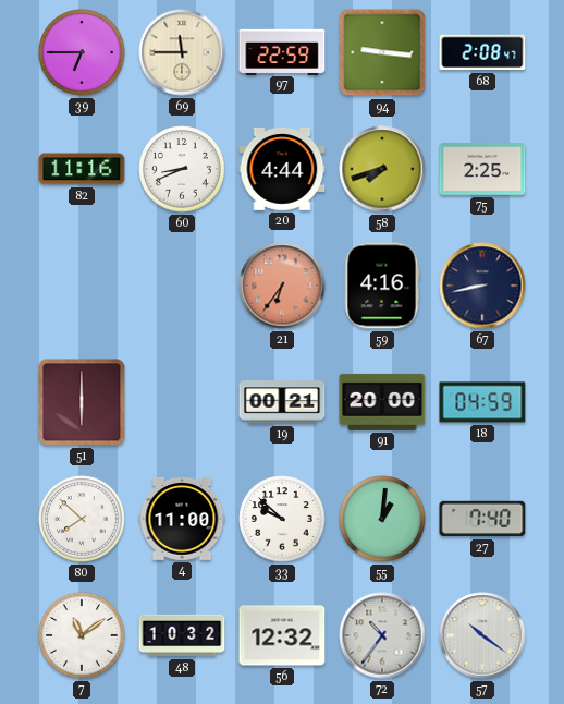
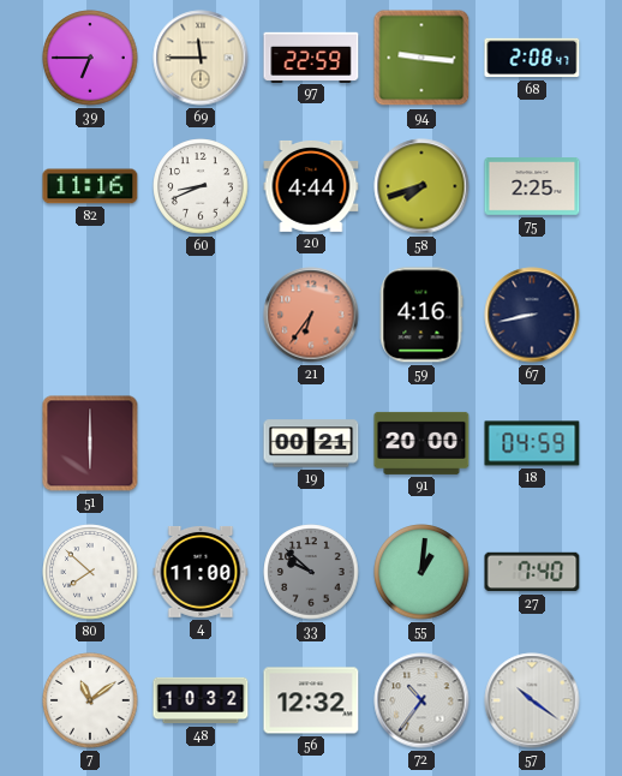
33 dial: white -> grey (311, 572)
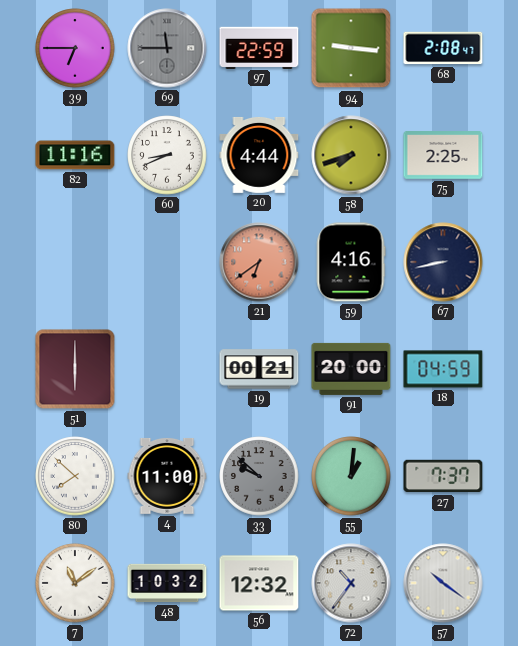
69 dial: cream -> grey (167, 48)
21: 6:36 -> 6:39 (259, 262)
27: 7:40 -> 7:37 (443, 476)
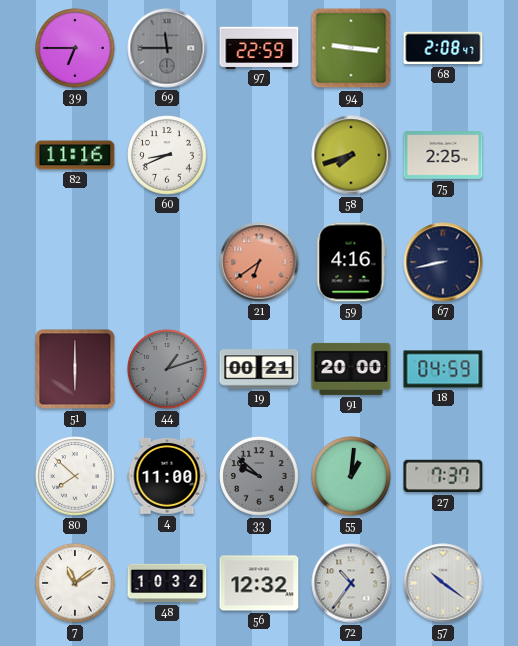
20: 4:44 -> none (259, 155)
44: none -> 1:12 (167, 369)
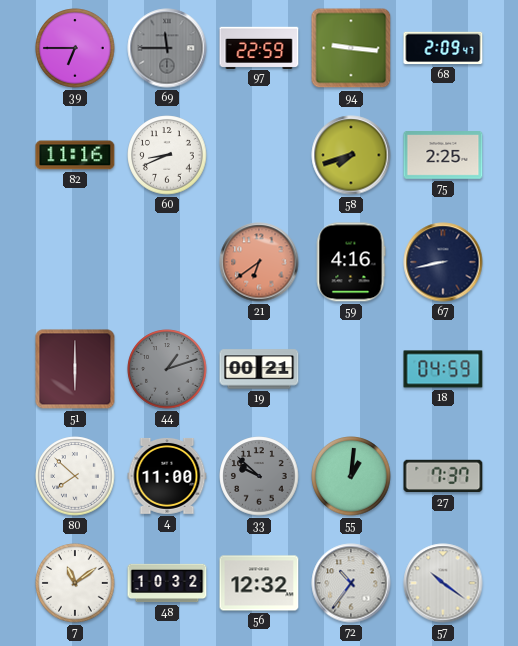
68: 2:08 -> 2:09 (443, 48)
91: 20:00 -> none (351, 369)
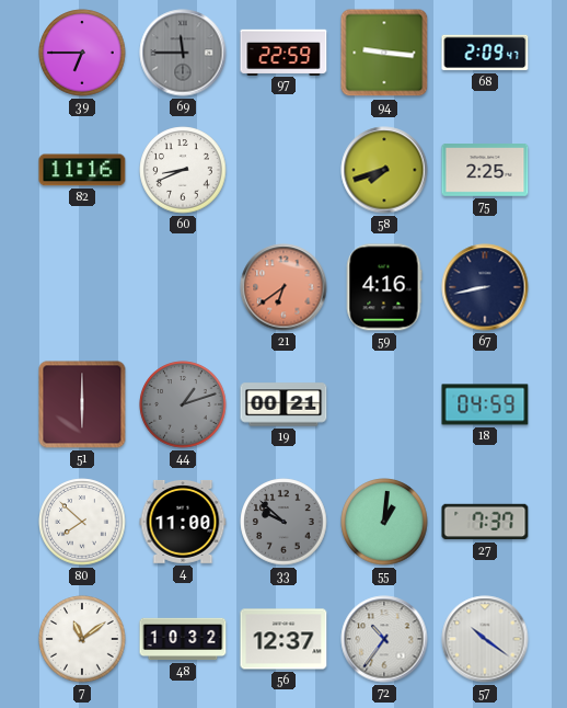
56: 12:32 -> 12:37 (283, 639)
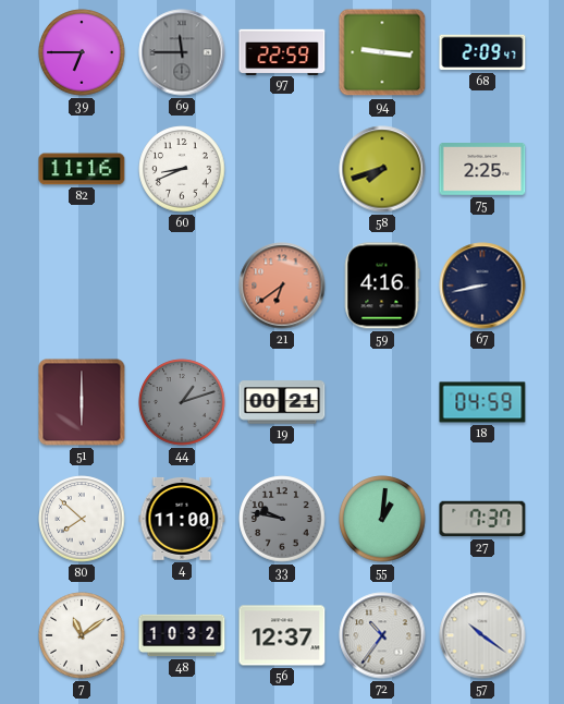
33: 9:52 -> 9:47 (282, 519)
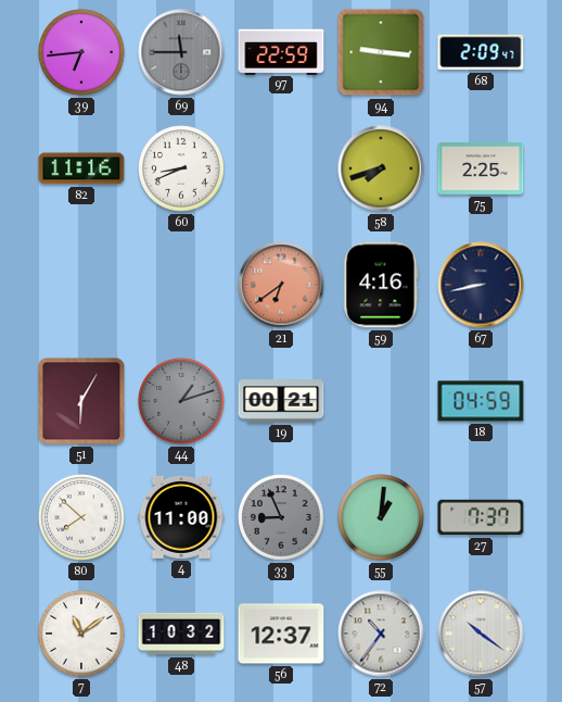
39: 6:45 -> 6:44 (81, 52)
51: 6:00 -> 6:05 (81, 401)
33: 9:47 -> 8:56 (281, 517)
